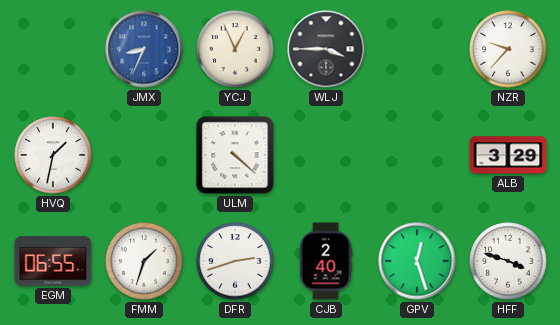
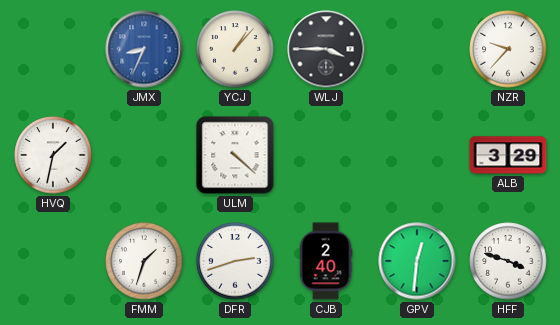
YCJ: 12:56 -> 1:07 (235, 49)
EGM: 06:55 -> none (53, 261)
GPV: 12:27 -> 12:31 (417, 261)
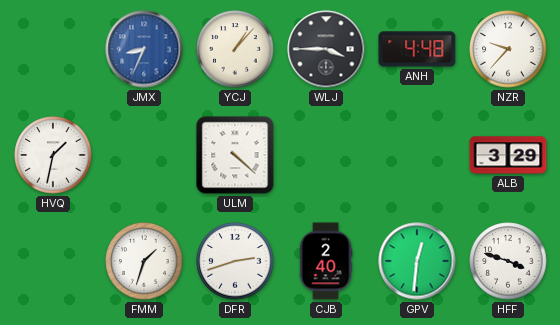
ANH: none -> 4:48 (417, 49)
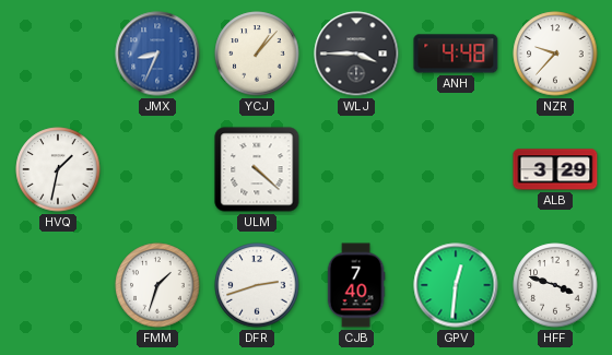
CJB: 2:40 -> 7:40 (356, 285)
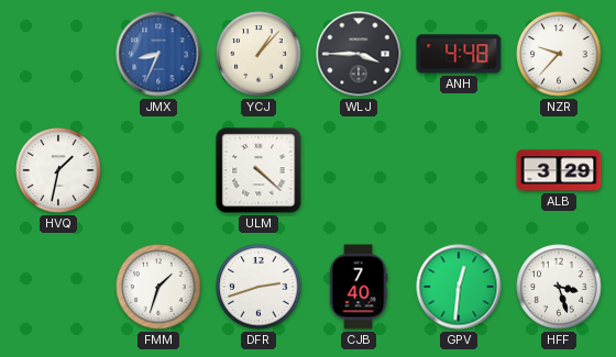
HFF: 3:48 -> 3:27 (559, 287)
